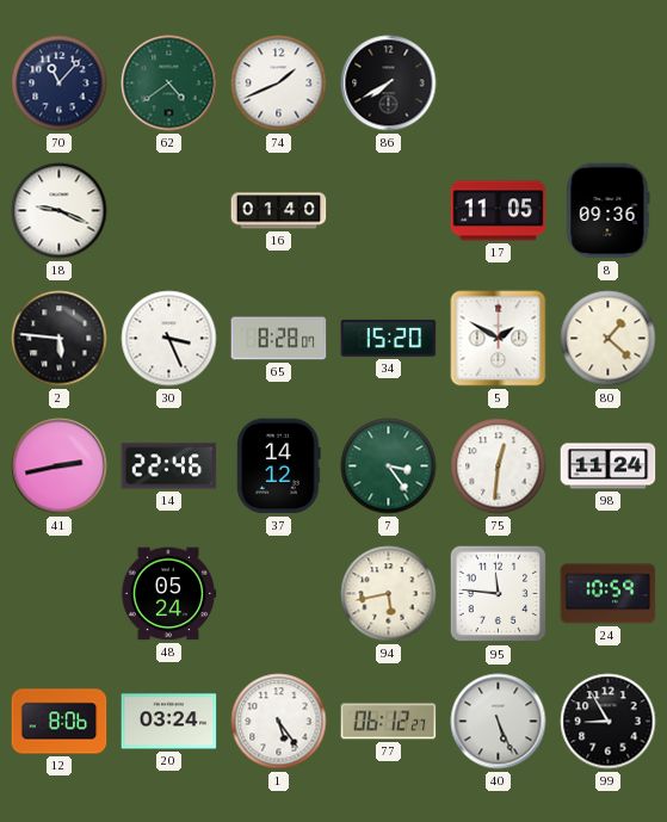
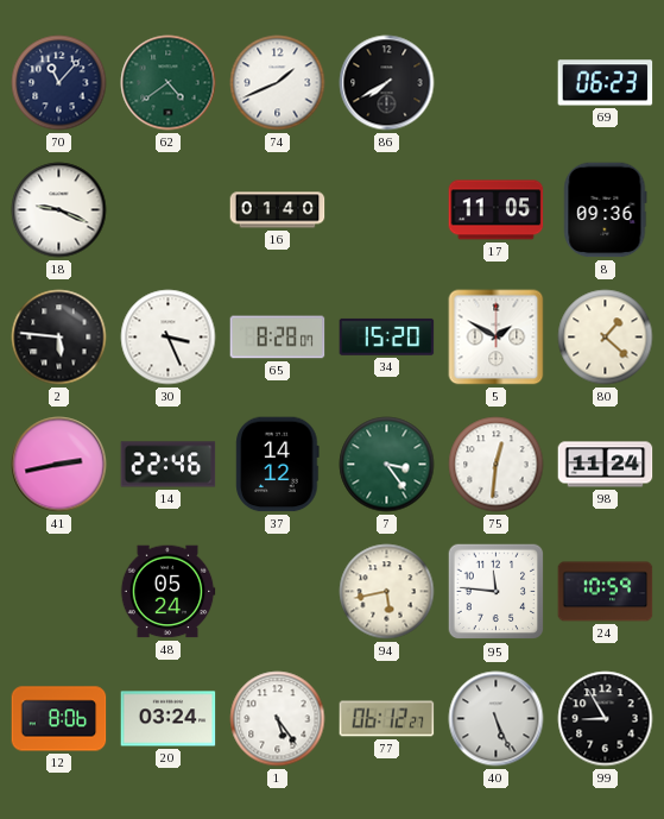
69: none -> 06:23 (606, 83)
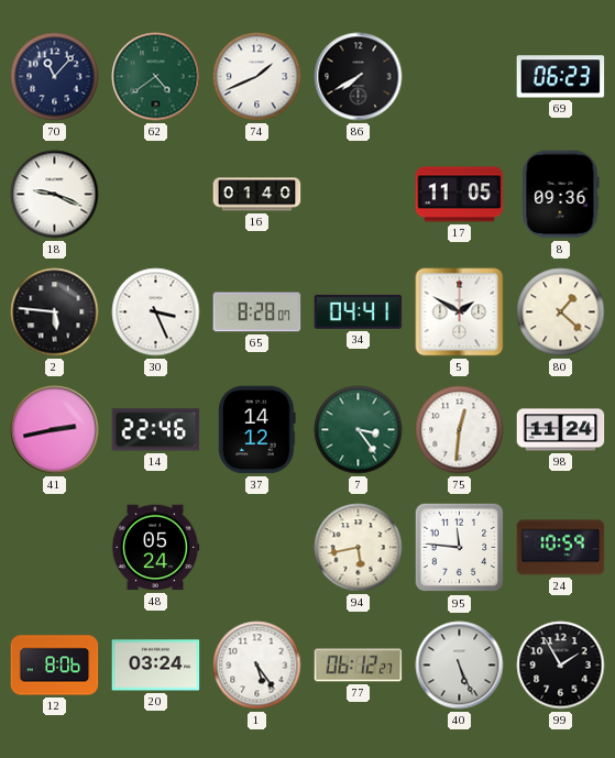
34: 15:20 -> 04:41 (359, 311)
99: 8:55 -> 1:55 (561, 666)
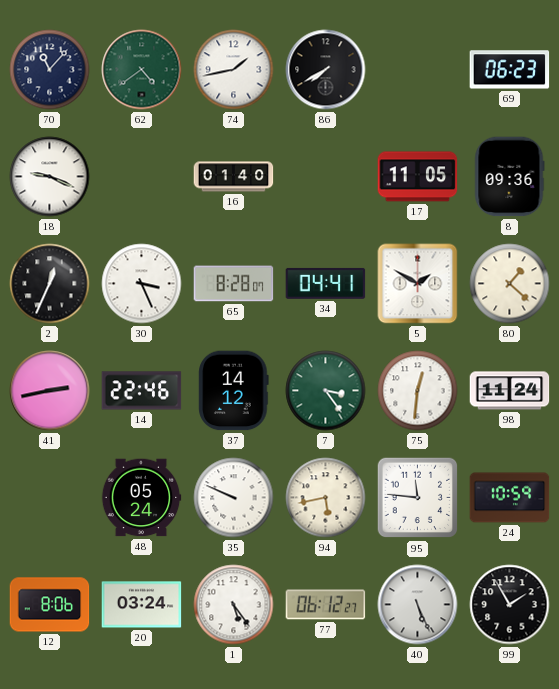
74: 1:41 -> 1:43 (234, 70)
2: 5:46 -> 12:34 (50, 284)
35: none -> 9:49 (234, 498)
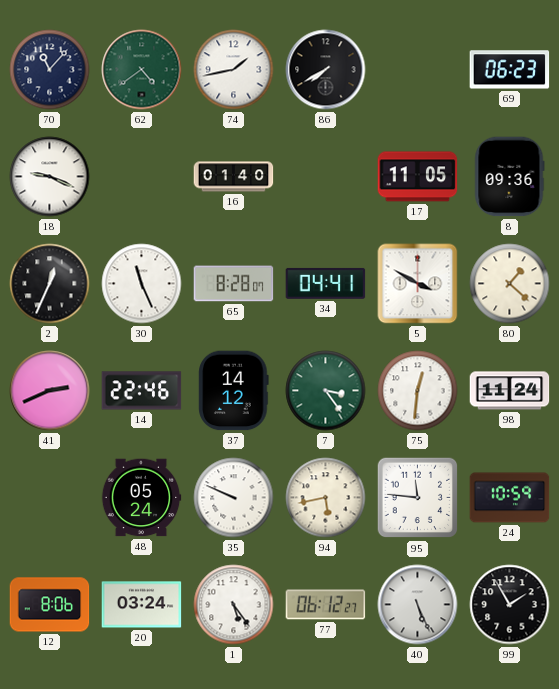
30: 3:26 -> 11:26 (142, 284)
5: 1:50 -> 3:50 (418, 284)
41: 2:43 -> 2:41 (50, 391)
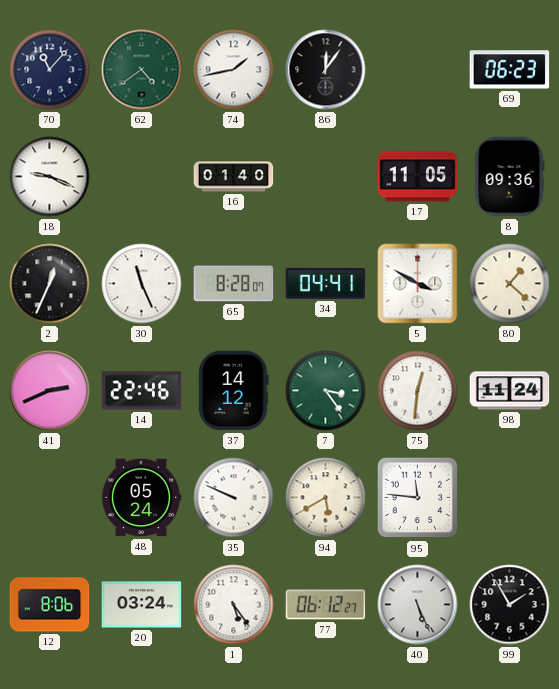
86: 7:40 -> 12:06 (326, 70)
94: 5:43 -> 5:40 (326, 498)
24: 10:59 -> none (510, 498)
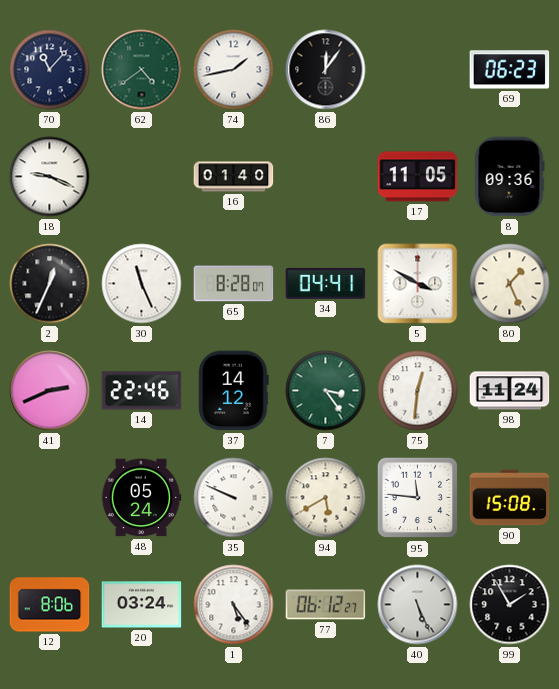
80: 1:22 -> 1:26 (510, 284)
90: none -> 15:08 (510, 498)
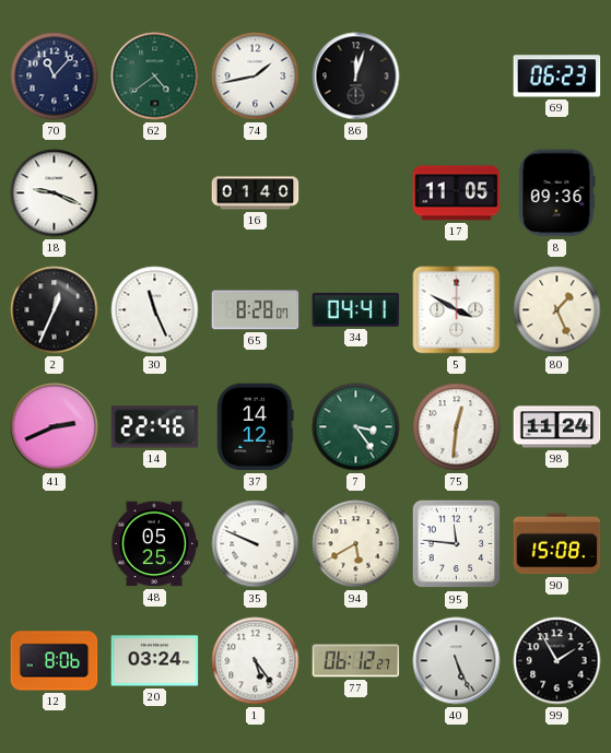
86: 12:06 -> 12:03 (356, 77)
48: 05:24 -> 05:25 (154, 544)
